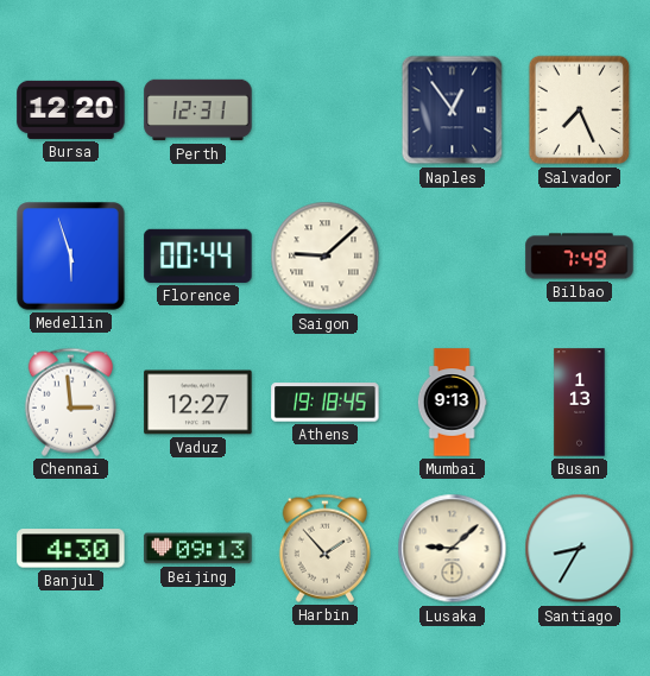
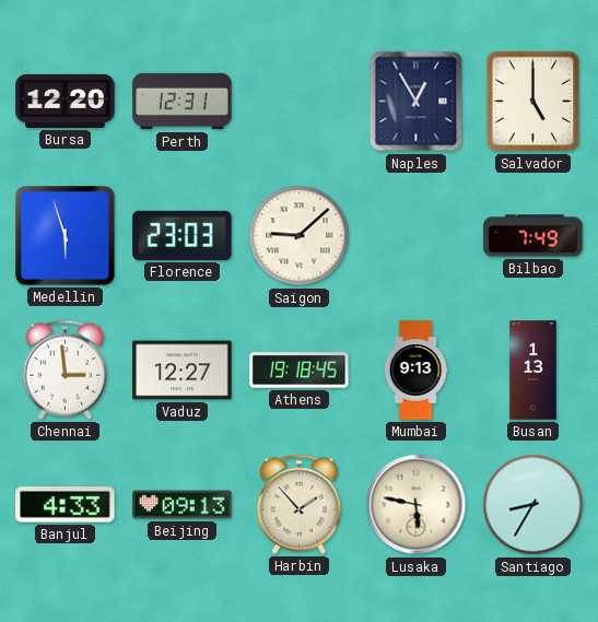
Naples: 12:54 -> 12:55 (417, 102)
Salvador: 7:26 -> 5:00 (533, 102)
Florence: 00:44 -> 23:03 (183, 235)
Banjul: 4:30 -> 4:33 (66, 505)
Lusaka: 9:08 -> 5:47 (417, 505)
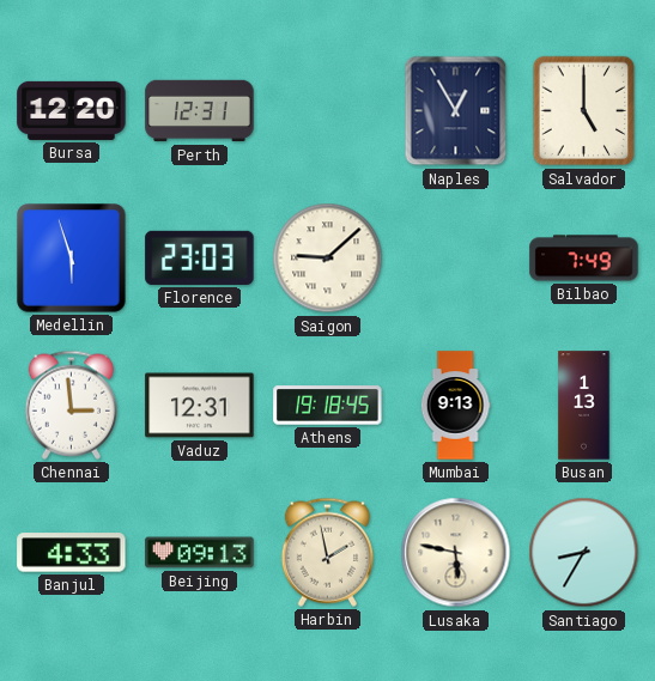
Vaduz: 12:27 -> 12:31 (200, 406)
Harbin: 1:53 -> 1:58 (327, 552)
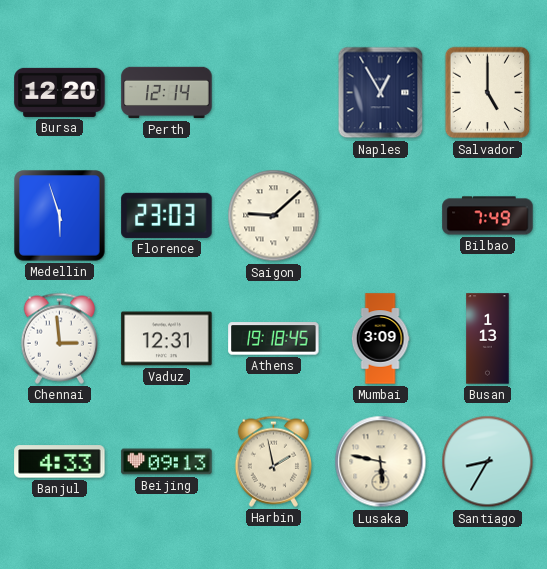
Perth: 12:31 -> 12:14 (167, 93)
Mumbai: 9:13 -> 3:09 (380, 339)
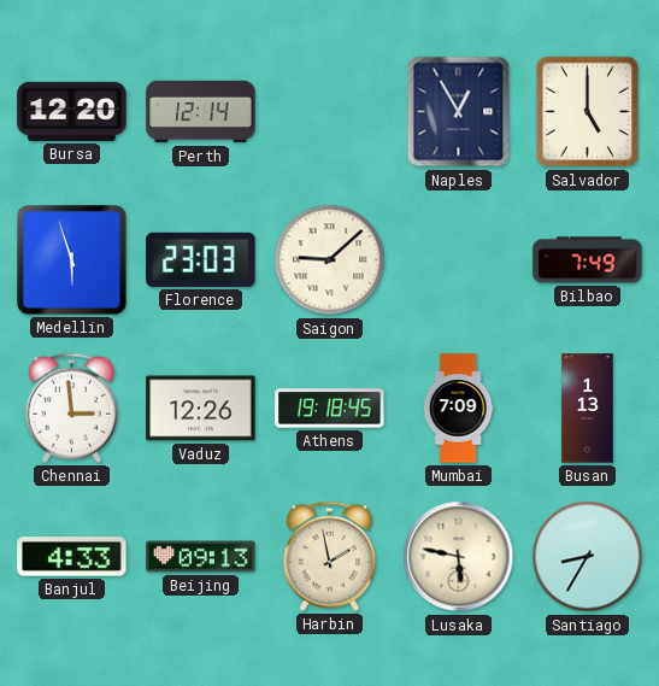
Vaduz: 12:31 -> 12:26 (201, 409)
Mumbai: 3:09 -> 7:09 (458, 409)
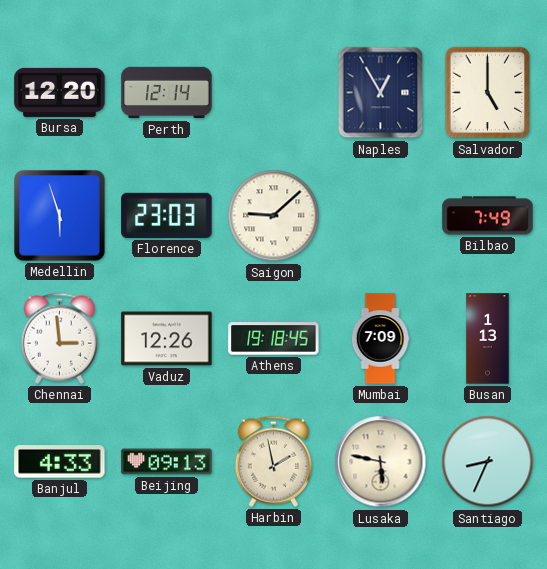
Santiago: 8:35 -> 8:34 (488, 462)
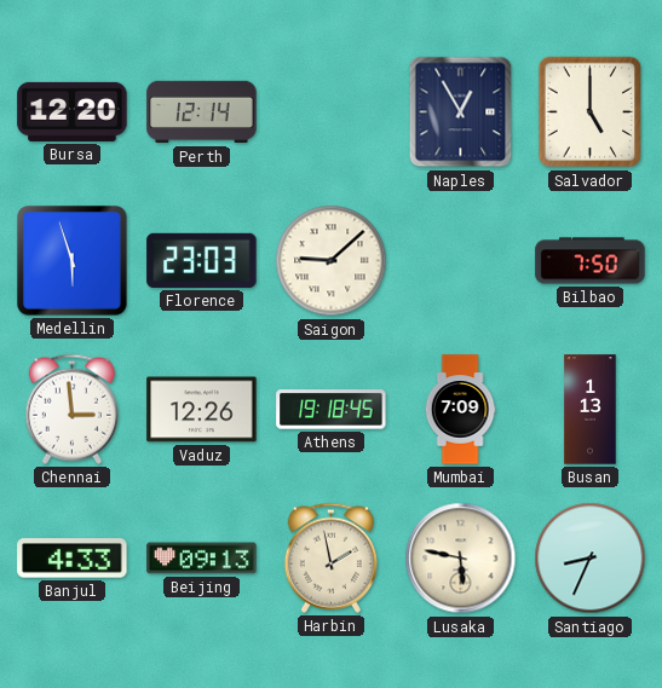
Bilbao: 7:49 -> 7:50 (591, 261)
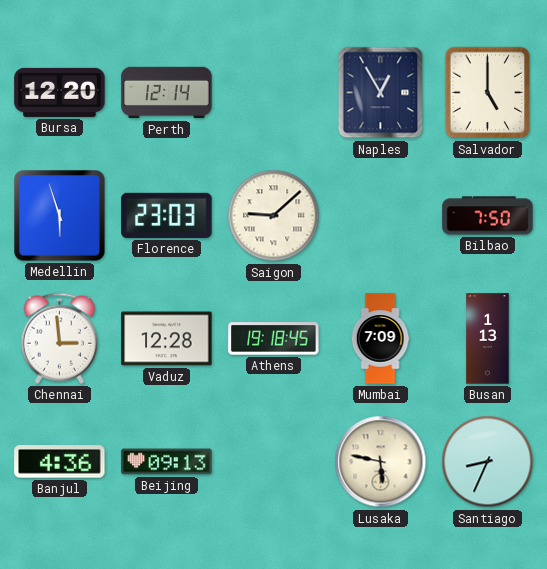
Vaduz: 12:26 -> 12:28 (167, 339)
Banjul: 4:33 -> 4:36 (60, 462)
Harbin: 1:58 -> none (330, 557)
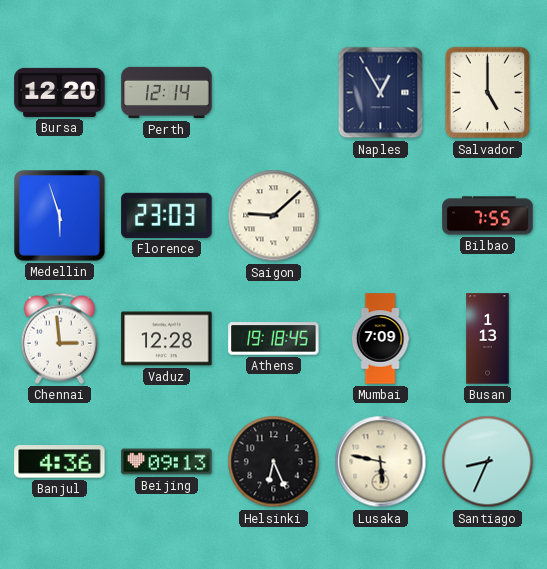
Bilbao: 7:50 -> 7:55 (488, 216)
Helsinki: none -> 6:26 (274, 462)
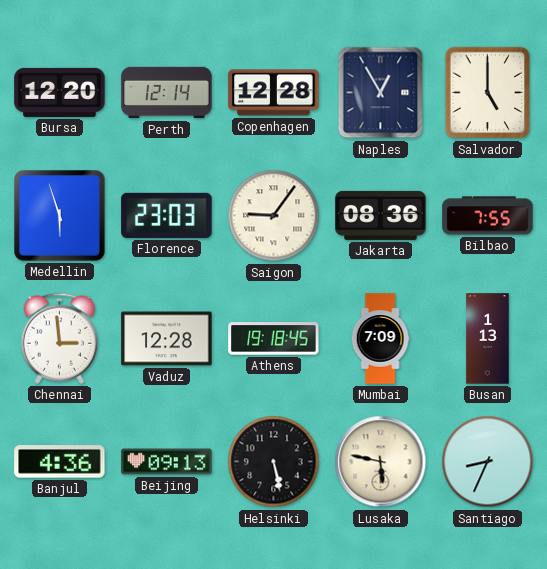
Copenhagen: none -> 12:28 (274, 93)
Saigon: 9:08 -> 9:06 (274, 216)
Jakarta: none -> 08:36 (381, 215)
Helsinki: 6:26 -> 5:28 (274, 462)
